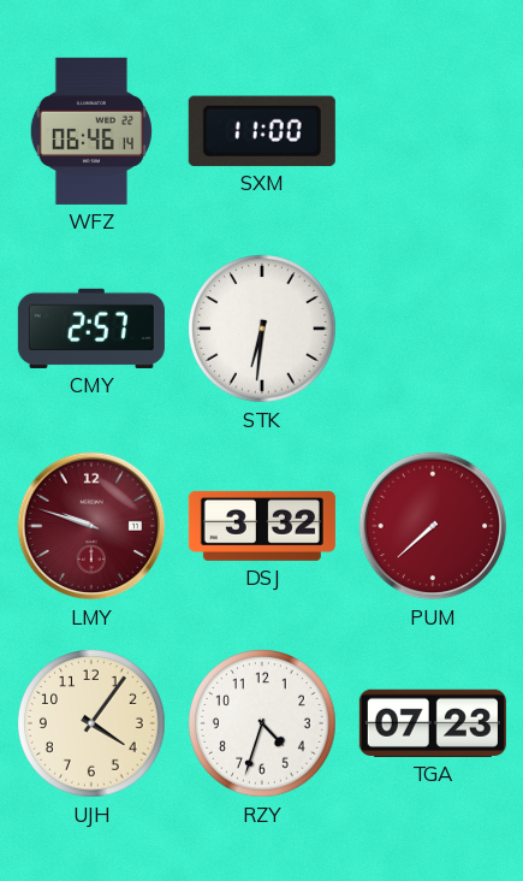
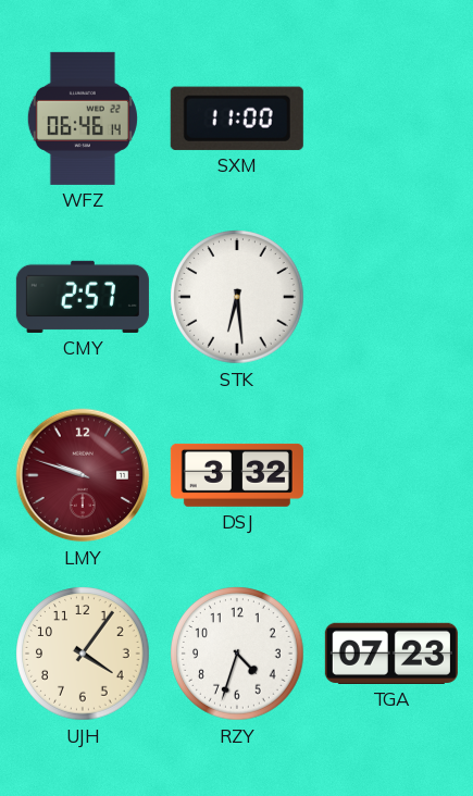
STK: 6:31 -> 6:29 (237, 297)
PUM: 7:38 -> none (433, 526)
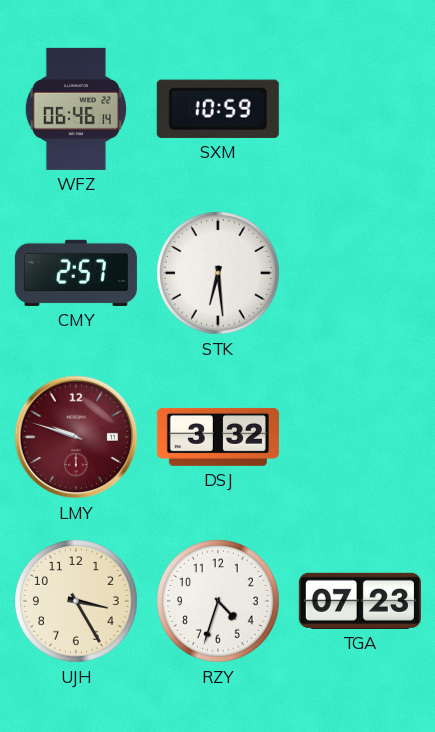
SXM: 11:00 -> 10:59 (218, 109)
UJH: 4:06 -> 3:25 (76, 601)
